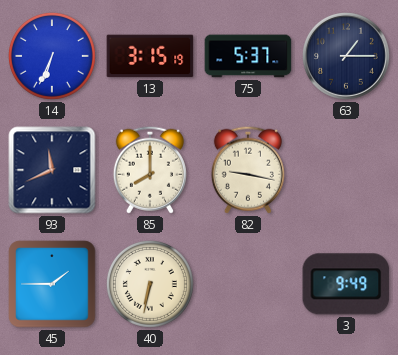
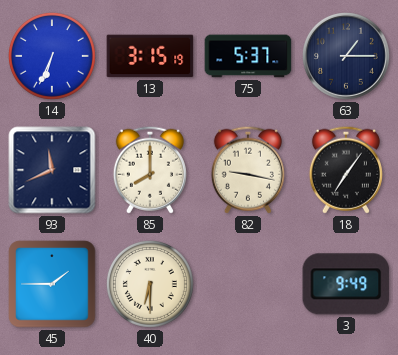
18: none -> 7:06 (346, 170)
40: 6:32 -> 6:30 (150, 284)
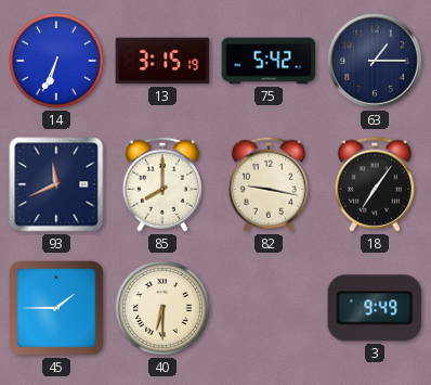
75: 5:37 -> 5:42 (269, 61)
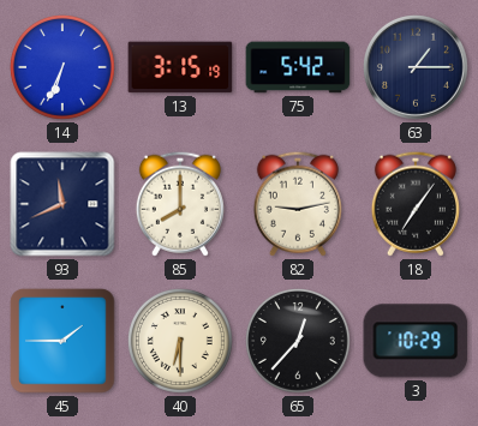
82: 9:17 -> 9:13 (298, 204)
65: none -> 12:37 (298, 341)
3: 9:49 -> 10:29 (416, 341)
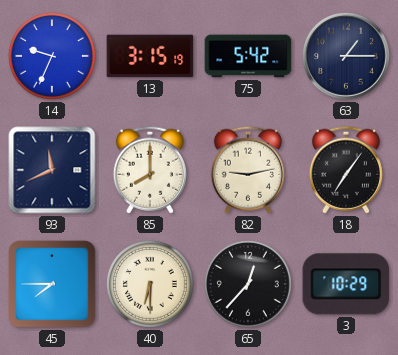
14: 6:34 -> 9:34 (52, 56)
45: 1:45 -> 7:45 (52, 284)
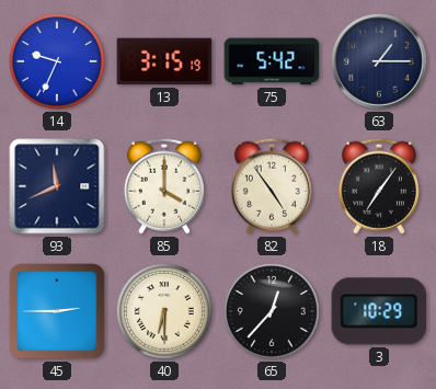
85: 8:00 -> 4:00 (164, 186)
82: 9:13 -> 4:54 (272, 186)
45: 7:45 -> 2:45 (57, 311)
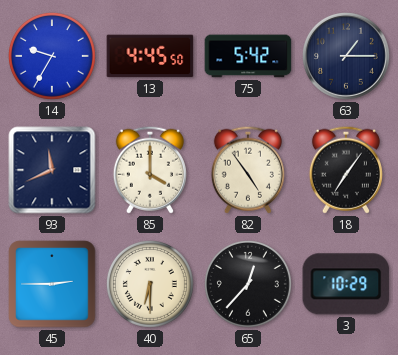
14: 9:34 -> 9:35 (52, 56)
13: 3:15 -> 4:45 (150, 56)
